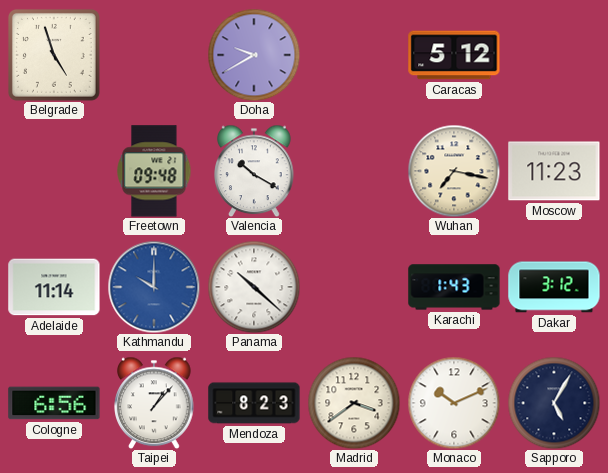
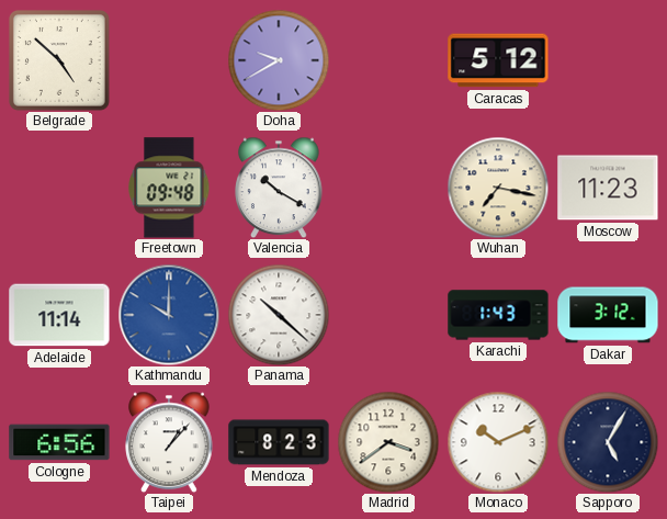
Belgrade: 4:57 -> 4:52 (59, 60)
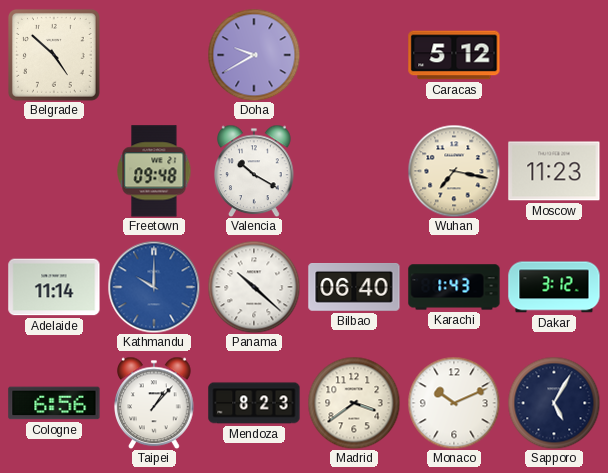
Bilbao: none -> 06:40 (354, 288)
